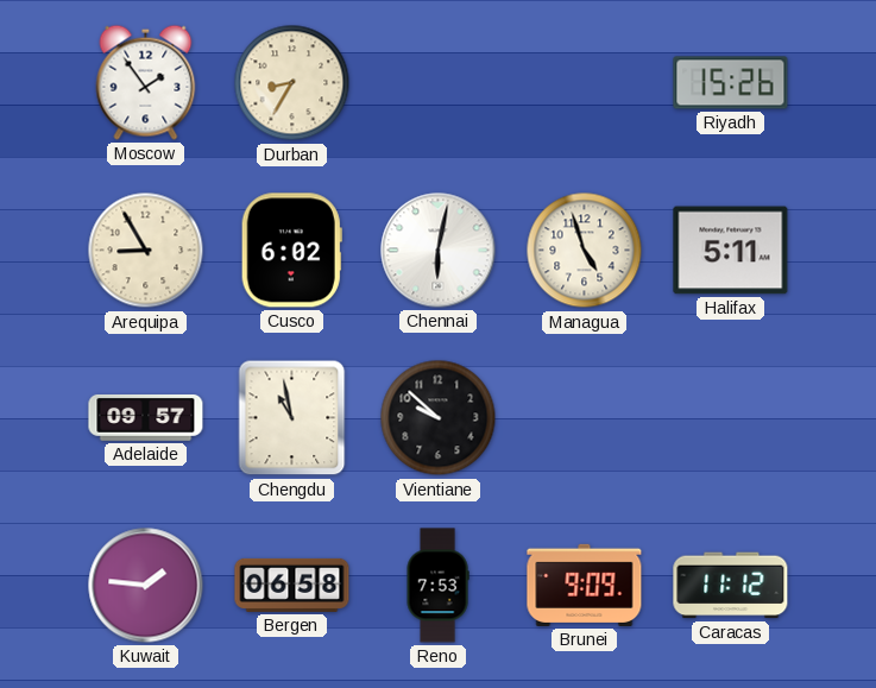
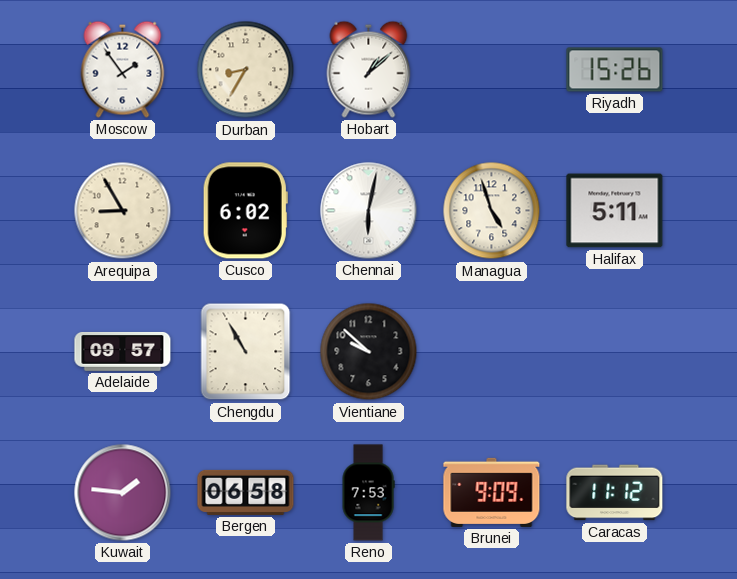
Hobart: none -> 1:08 (369, 69)
Chengdu: 10:58 -> 10:55 (246, 352)
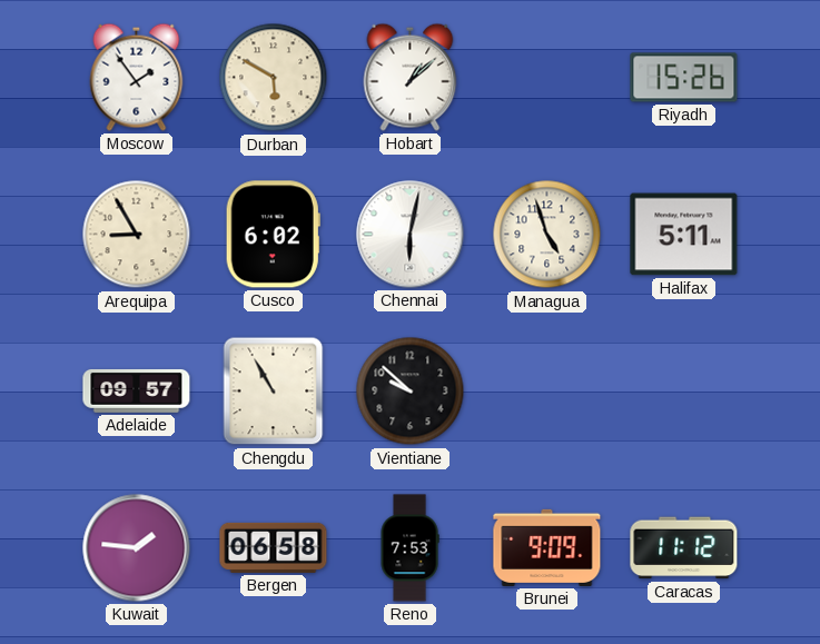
Durban: 8:35 -> 5:50 (274, 78)
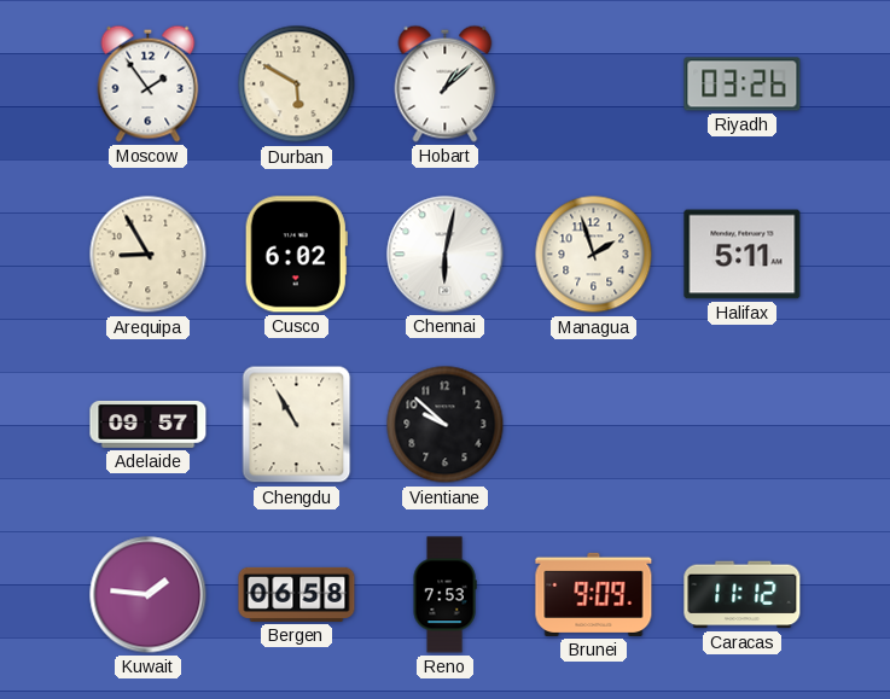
Riyadh: 15:26 -> 03:26 (743, 85)
Managua: 4:57 -> 1:57 (594, 255)
